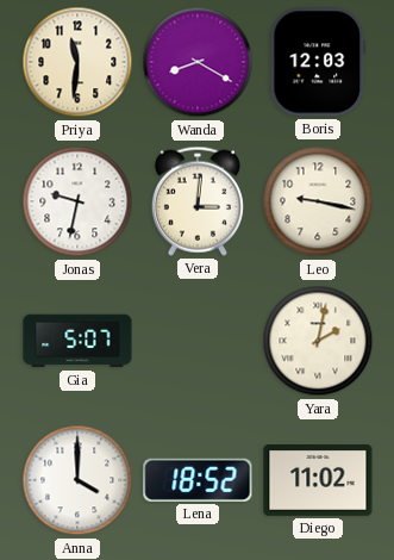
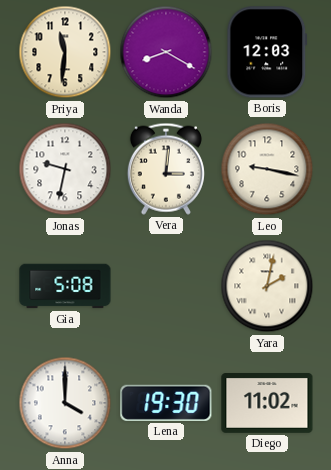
Gia: 5:07 -> 5:08 (65, 286)
Lena: 18:52 -> 19:30 (166, 403)
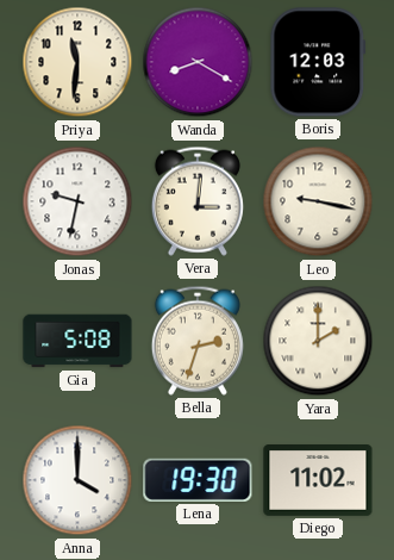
Bella: none -> 2:33 (198, 341)
Yara: 2:02 -> 2:00 (318, 341)
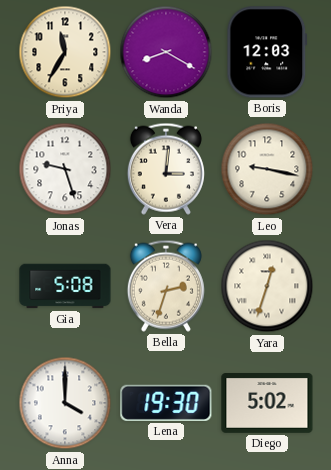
Priya: 11:31 -> 11:35 (65, 52)
Jonas: 9:32 -> 9:27 (65, 169)
Yara: 2:00 -> 12:33 (267, 286)
Diego: 11:02 -> 5:02 (267, 404)
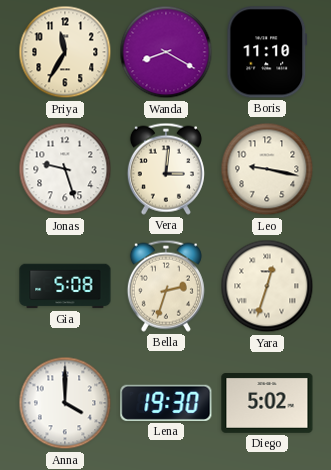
Boris: 12:03 -> 11:10 (267, 52)
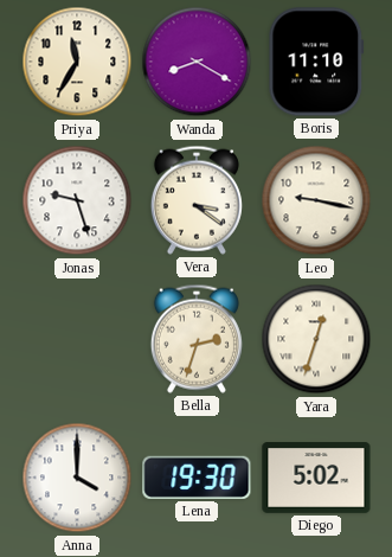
Vera: 3:01 -> 3:21 (197, 200)
Gia: 5:08 -> none (65, 286)
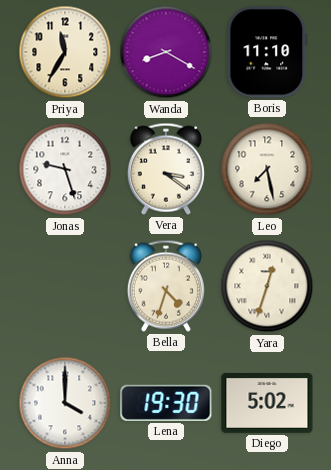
Leo: 9:17 -> 7:28 (267, 169)
Bella: 2:33 -> 4:33 (166, 286)
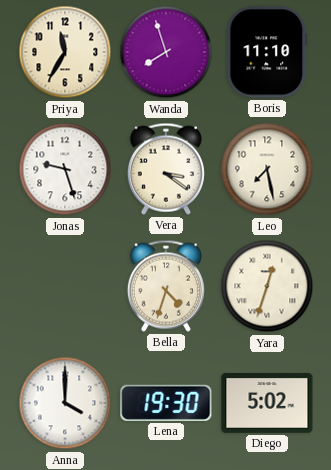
Wanda: 8:20 -> 7:57 (166, 52)
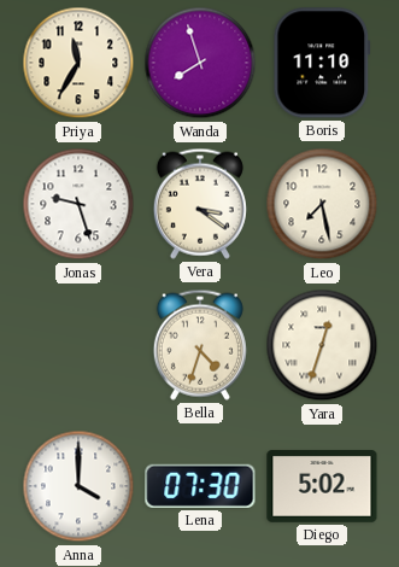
Lena: 19:30 -> 07:30 (200, 486)
